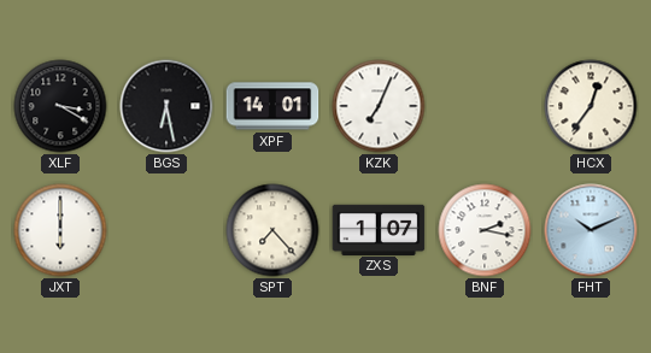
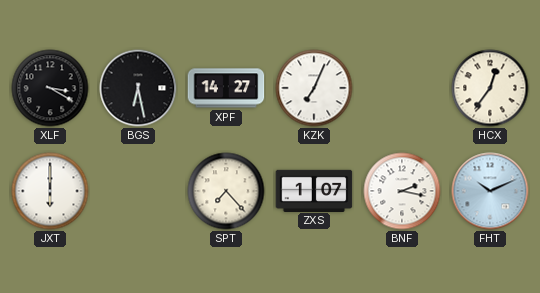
XPF: 14:01 -> 14:27 (226, 88)
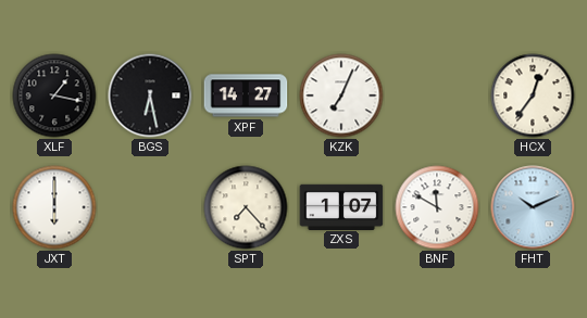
XLF: 3:20 -> 1:17 (54, 96)
BNF: 2:17 -> 11:50 (437, 207)
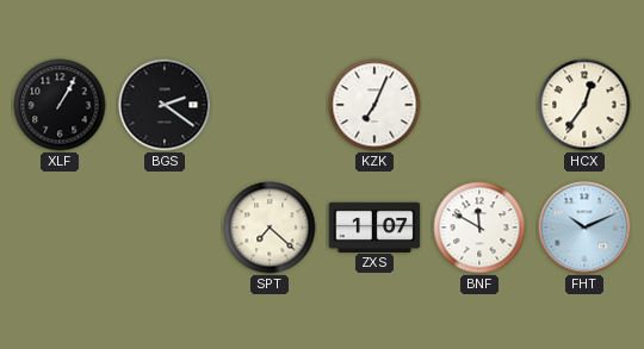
XLF: 1:17 -> 1:05 (60, 105)
BGS: 6:28 -> 2:21 (165, 105)
XPF: 14:27 -> none (246, 96)
JXT: 6:00 -> none (54, 207)
SPT: 7:23 -> 7:22 (270, 228)
